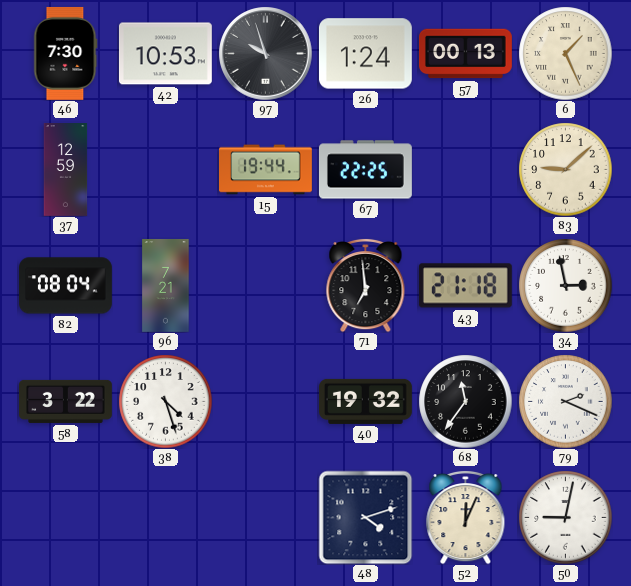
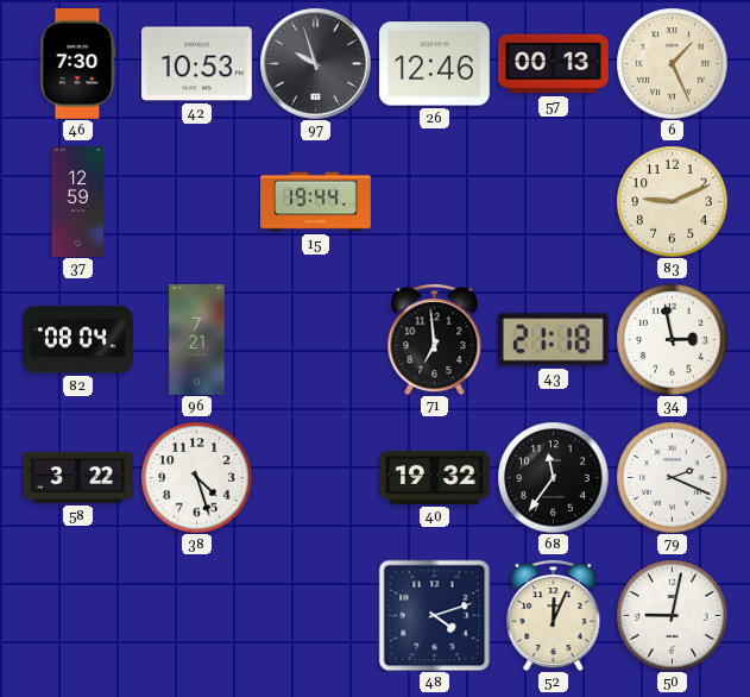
26: 1:24 -> 12:46 (434, 64)
67: 22:25 -> none (365, 170)
83: 9:08 -> 9:11 (672, 201)
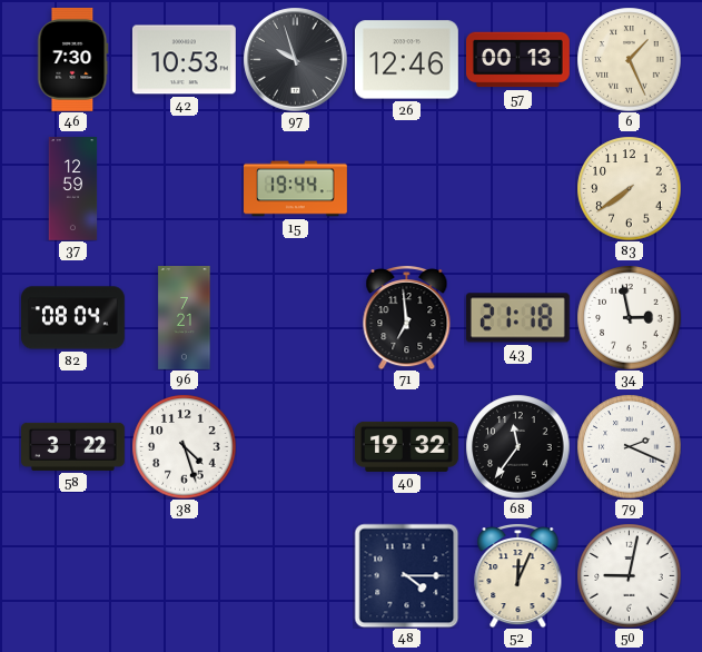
83: 9:11 -> 7:39 (629, 188)
48: 4:12 -> 4:15 (406, 575)
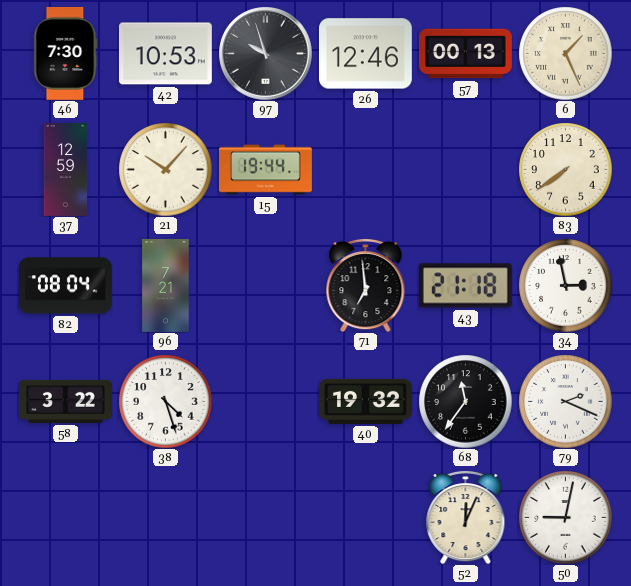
21: none -> 10:07 (165, 169)
48: 4:15 -> none (406, 575)
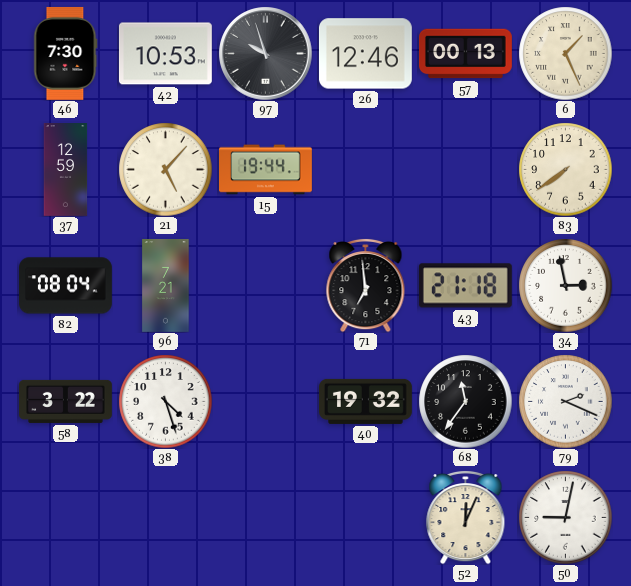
21: 10:07 -> 5:07 (165, 169)
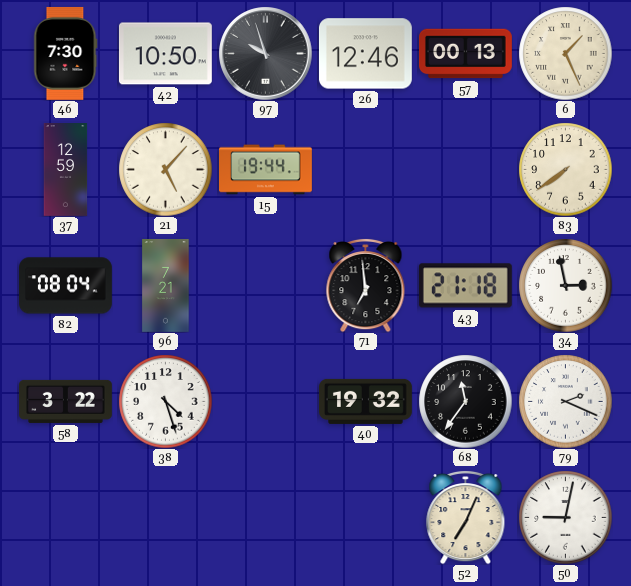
42: 10:53 -> 10:50 (165, 54)
52: 12:04 -> 7:04 (466, 517)
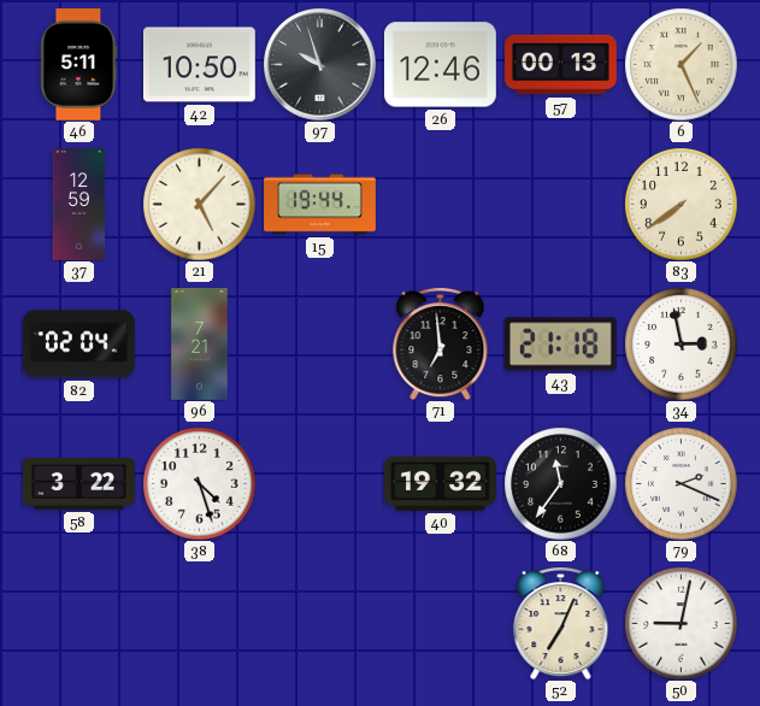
46: 7:30 -> 5:11 (79, 64)
82: 08:04 -> 02:04 (79, 345)
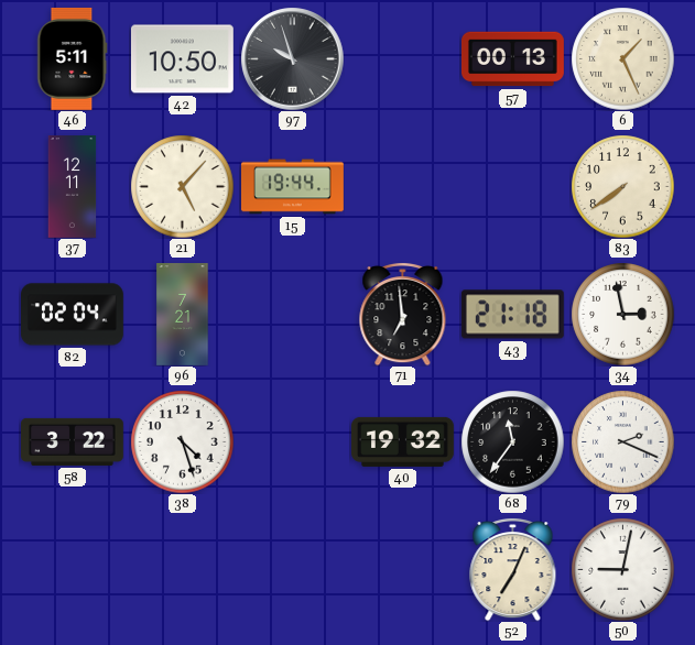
26: 12:46 -> none (440, 65)
37: 12:59 -> 12:11 (73, 187)
